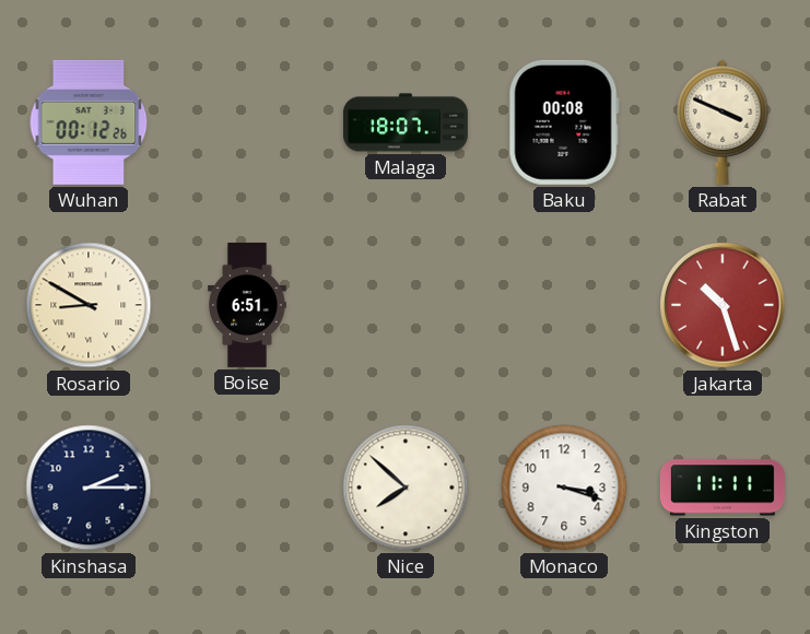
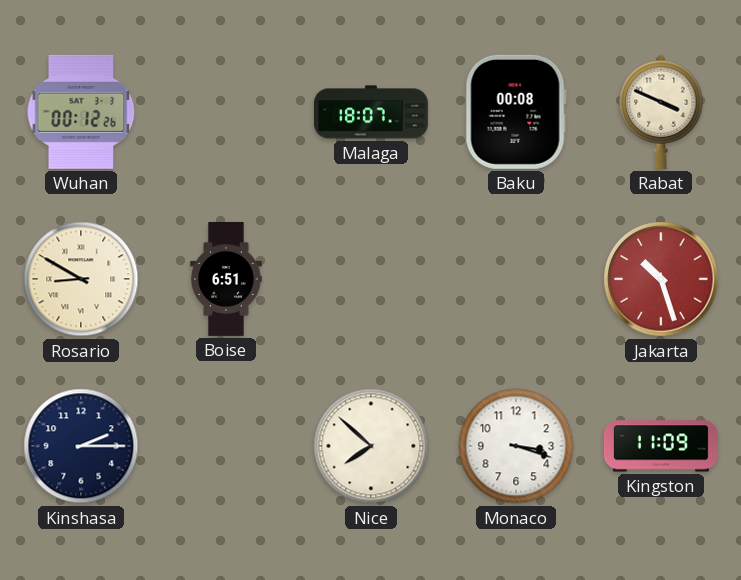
Kingston: 11:11 -> 11:09 (661, 446)
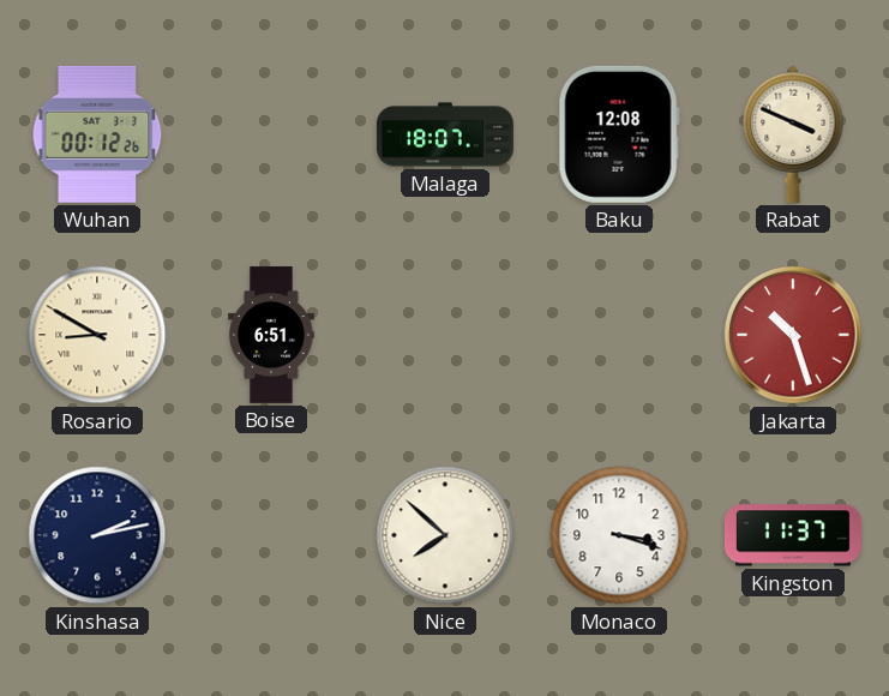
Baku: 00:08 -> 12:08 (619, 134)
Kinshasa: 2:15 -> 2:13 (97, 535)
Kingston: 11:09 -> 11:37 (793, 535)
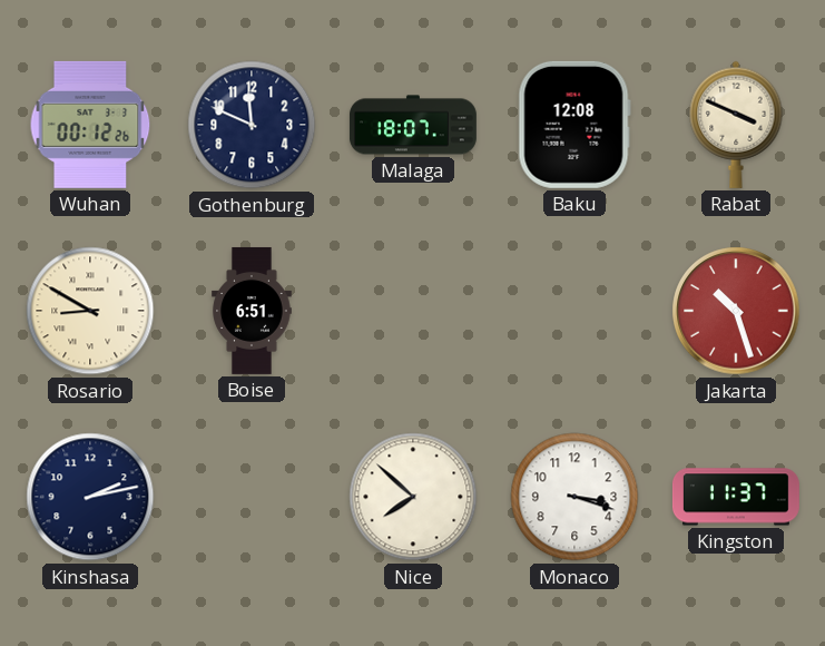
Gothenburg: none -> 11:49 (252, 125)
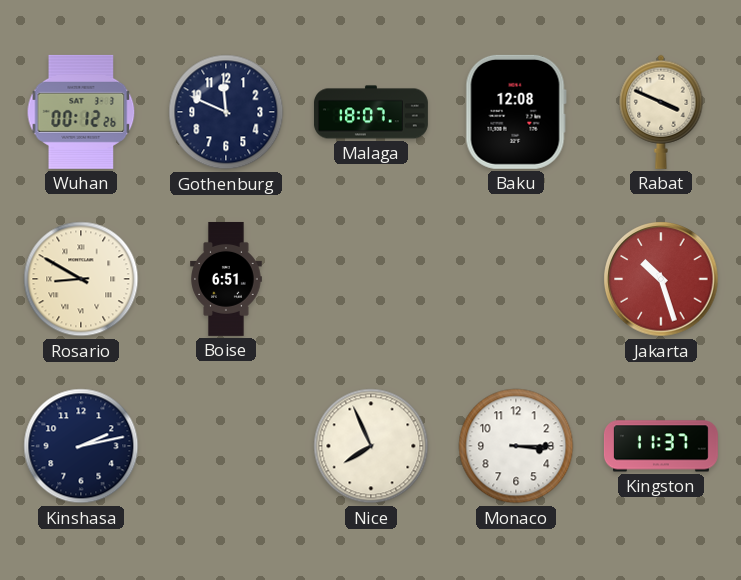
Nice: 7:52 -> 7:56 (371, 446)
Monaco: 3:18 -> 3:15 (516, 446)
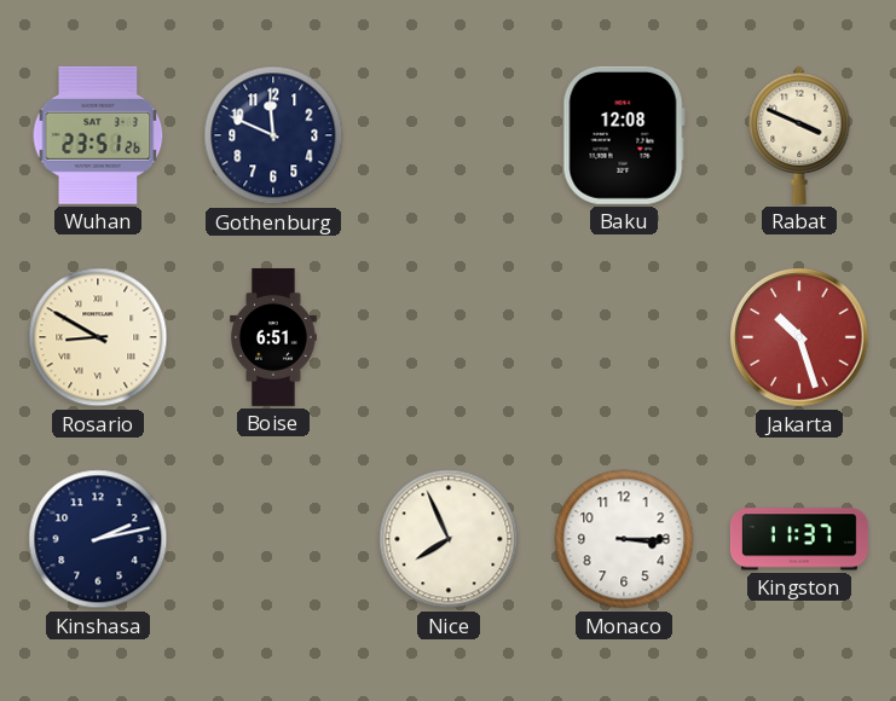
Wuhan: 00:12 -> 23:51 (98, 135)
Malaga: 18:07 -> none (371, 112)
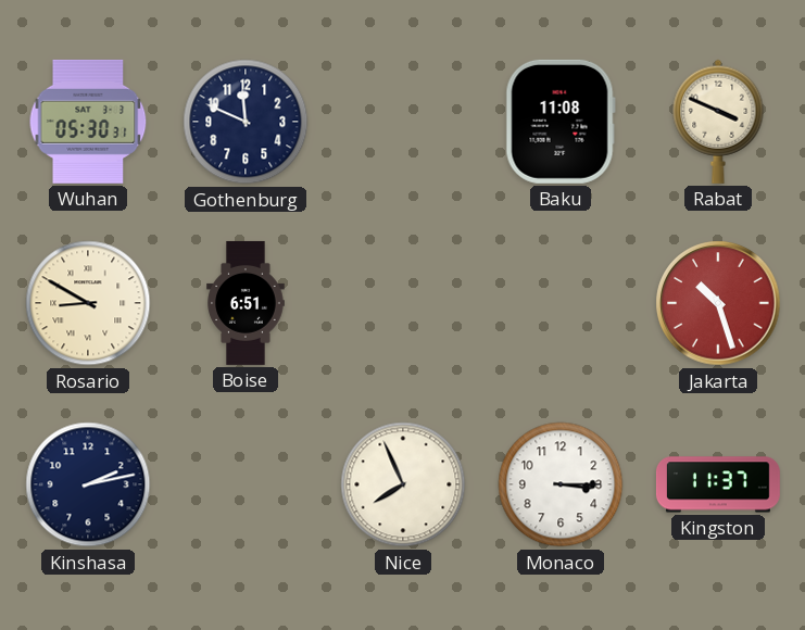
Wuhan: 23:51 -> 05:30 (88, 122)
Baku: 12:08 -> 11:08 (561, 122)
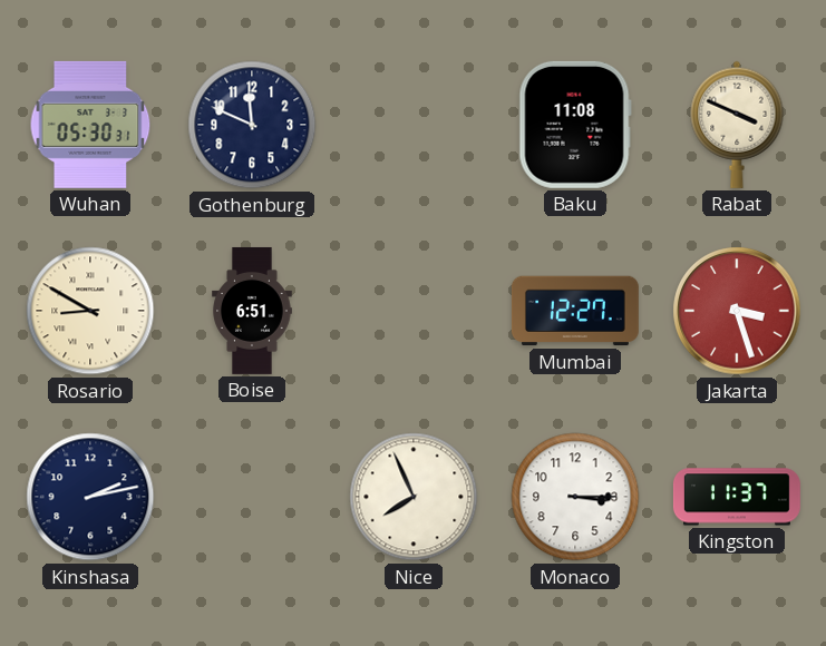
Mumbai: none -> 12:27 (575, 311)
Jakarta: 10:27 -> 3:27 (737, 311)
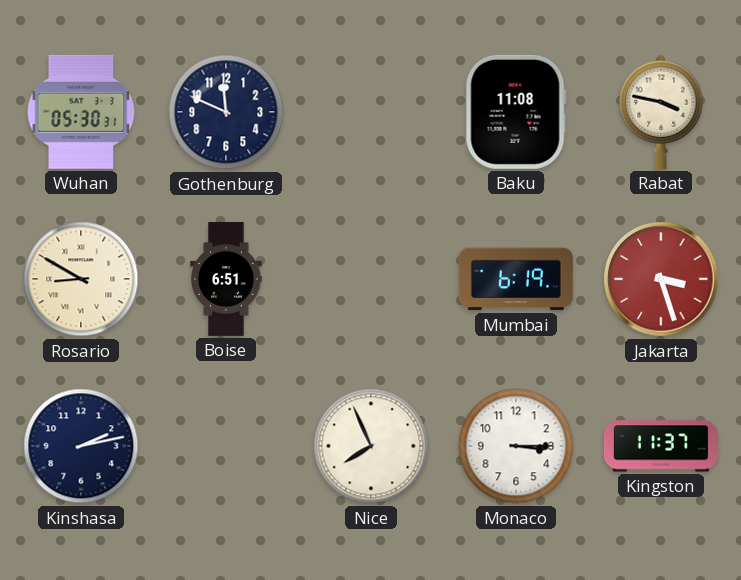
Rabat: 3:49 -> 3:47 (661, 112)
Mumbai: 12:27 -> 6:19 (516, 279)
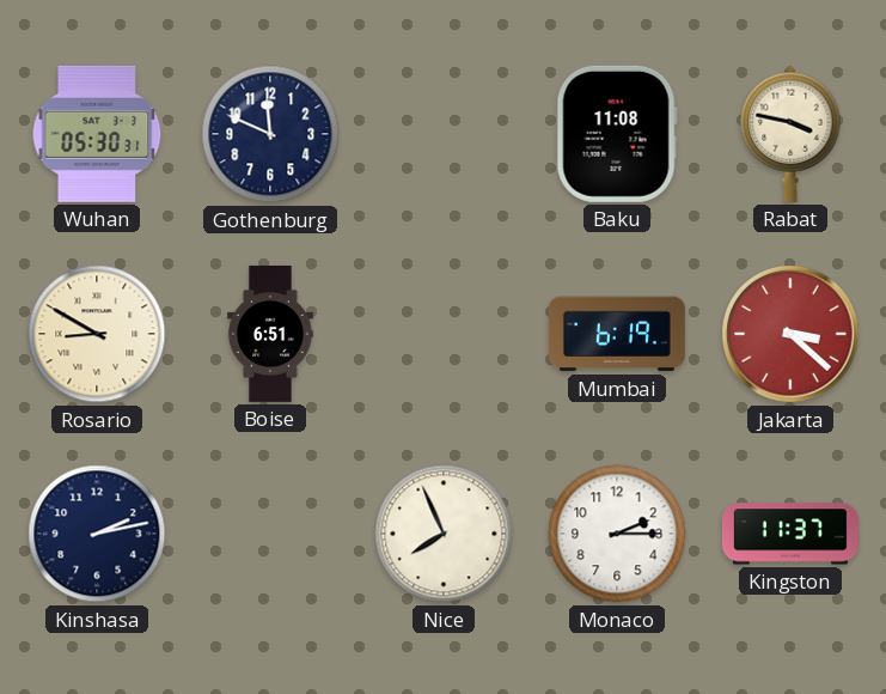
Jakarta: 3:27 -> 3:22 (790, 334)
Monaco: 3:15 -> 2:15 (617, 534)
